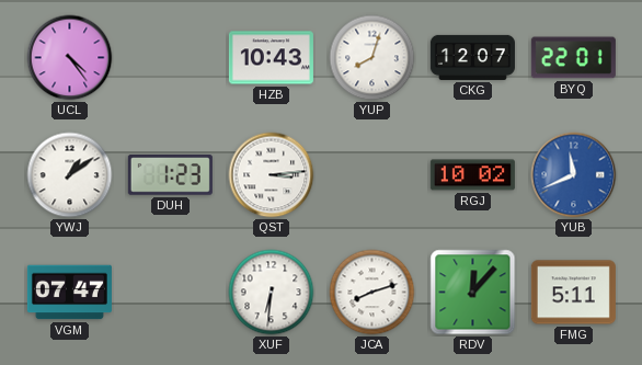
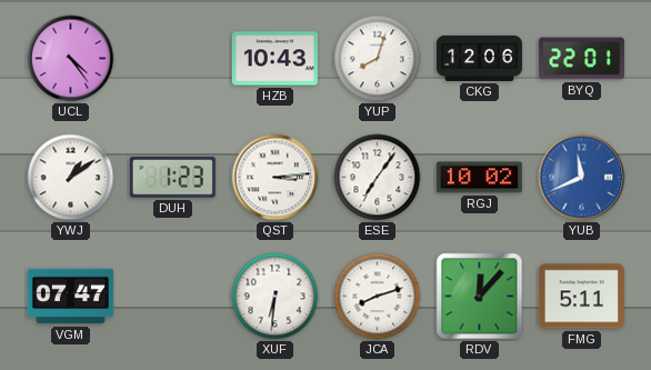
CKG: 12:07 -> 12:06 (479, 58)
ESE: none -> 7:06 (378, 178)
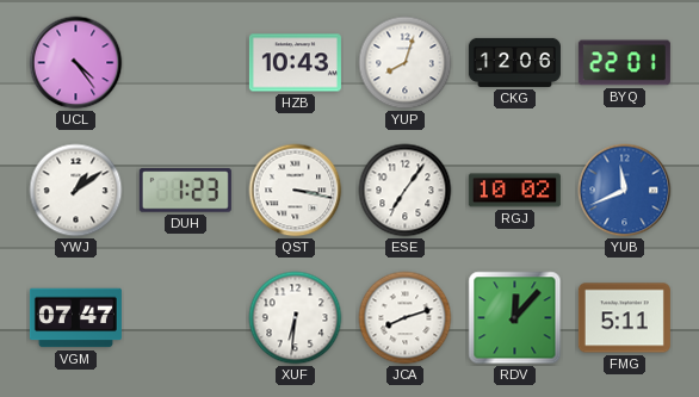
QST: 3:14 -> 3:17 (296, 191)
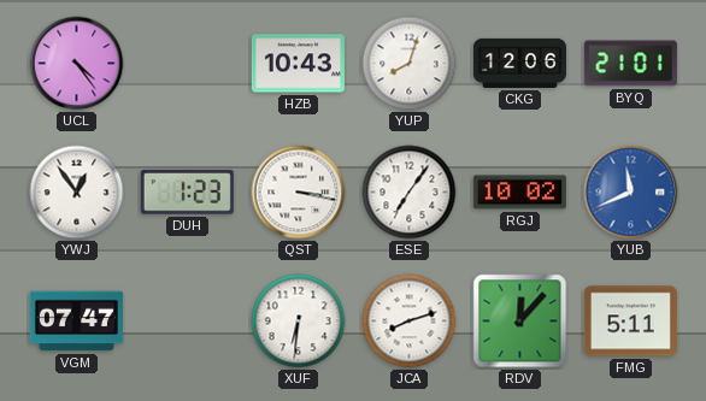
BYQ: 22:01 -> 21:01 (630, 64)
YWJ: 1:09 -> 12:54 (77, 193)
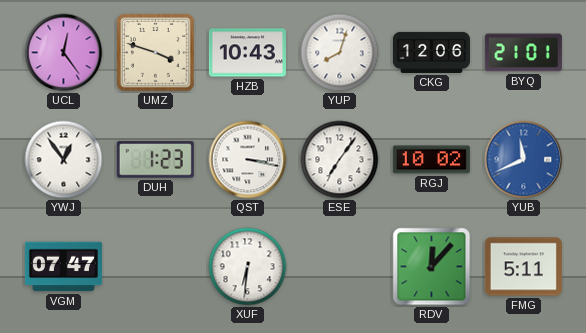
UCL: 4:24 -> 12:24 (64, 53)
UMZ: none -> 3:48 (156, 53)
JCA: 8:12 -> none (410, 322)
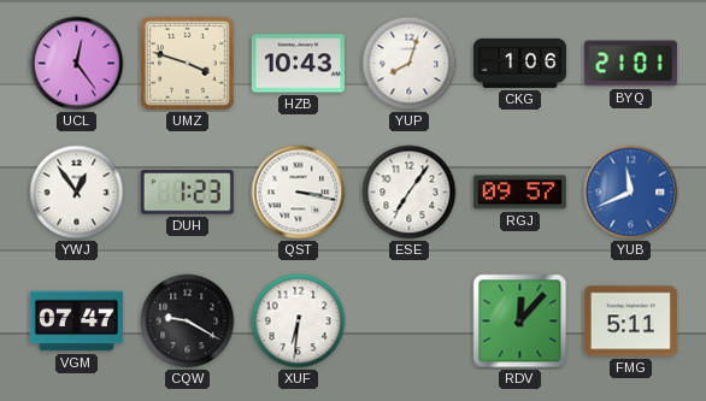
CKG: 12:06 -> 1:06 (519, 63)
RGJ: 10:02 -> 09:57 (519, 193)
CQW: none -> 9:20 (188, 322)
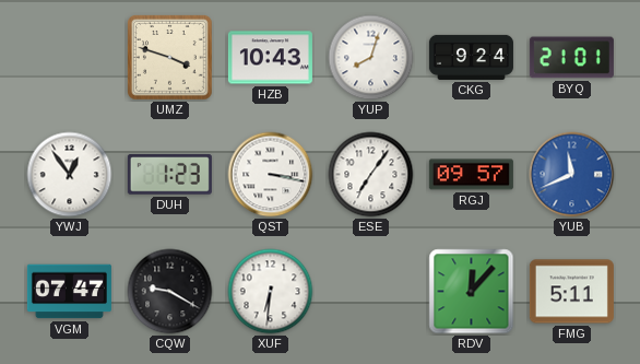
UCL: 12:24 -> none (77, 64)
CKG: 1:06 -> 9:24 (471, 57)
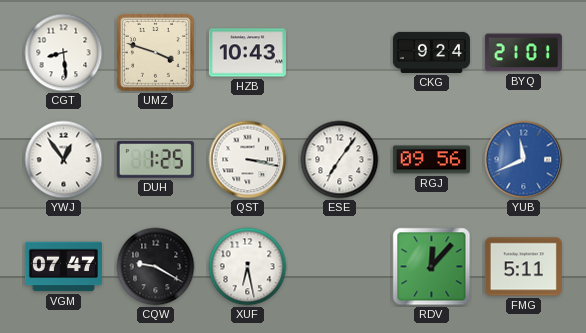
CGT: none -> 8:29 (64, 53)
YUP: 8:03 -> none (371, 58)
DUH: 1:23 -> 1:25 (155, 160)
RGJ: 09:57 -> 09:56 (431, 160)
XUF: 6:31 -> 6:28 (248, 267)
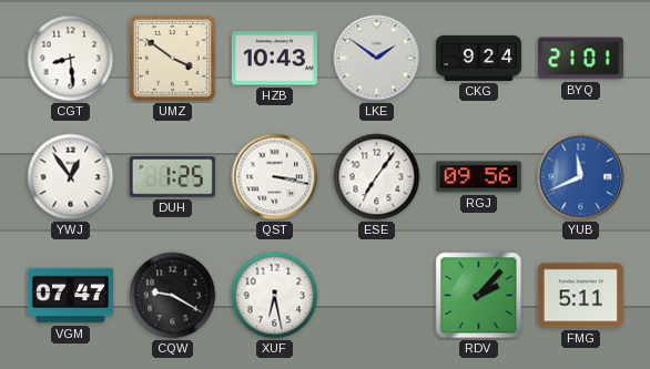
UMZ: 3:48 -> 3:51 (173, 59)
LKE: none -> 1:51 (377, 59)
RDV: 12:07 -> 2:07 (479, 296)
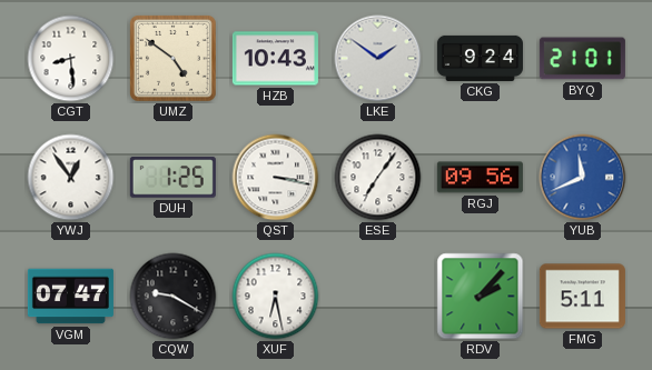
UMZ: 3:51 -> 4:51 (174, 59)
